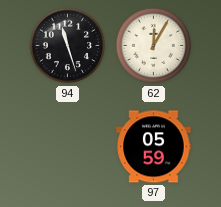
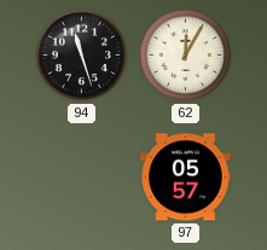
97: 05:59 -> 05:57 (186, 178)
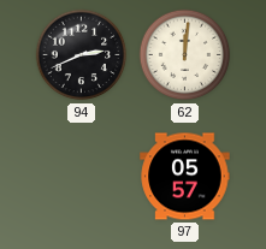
94: 11:27 -> 2:41 (82, 55)
62: 12:05 -> 12:01 (185, 55)
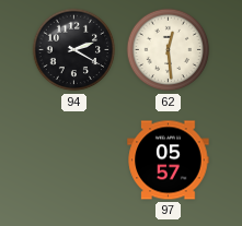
94: 2:41 -> 2:20 (74, 50)
62: 12:01 -> 12:29 (169, 50)
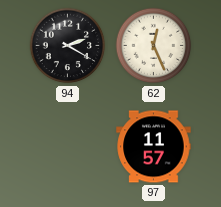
62: 12:29 -> 12:26 (154, 46)
97: 05:57 -> 11:57 (154, 147)
